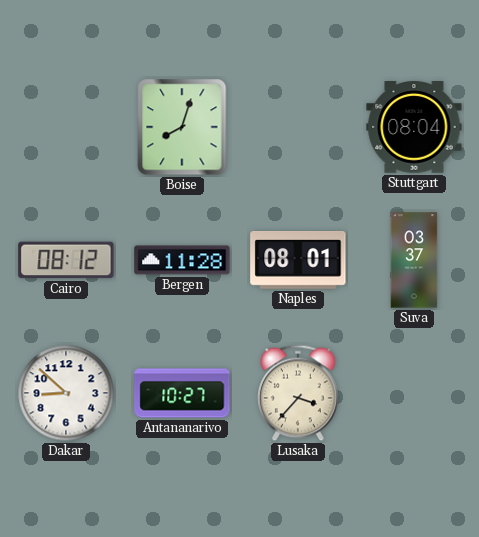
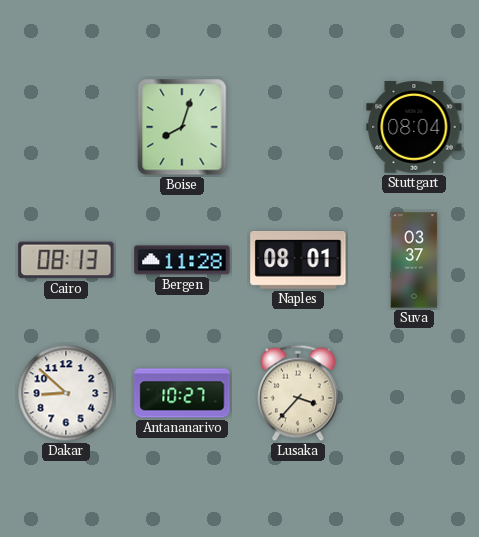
Cairo: 08:12 -> 08:13 (66, 260)
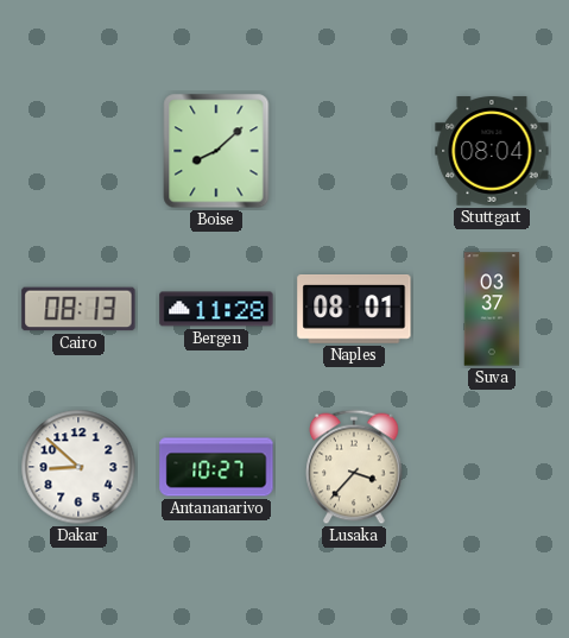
Boise: 8:03 -> 8:08 (216, 151)
